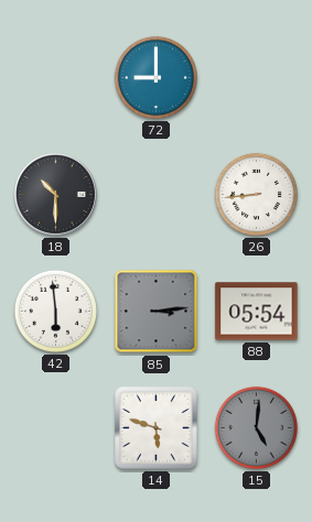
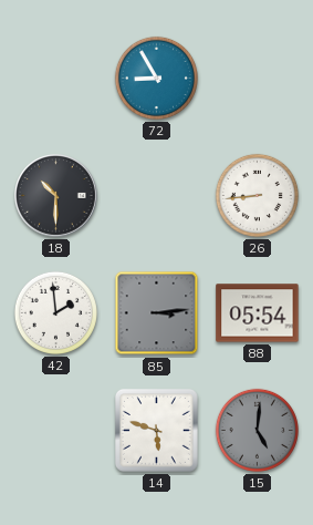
72: 9:00 -> 8:55 (156, 78)
42: 5:59 -> 1:59 (55, 312)
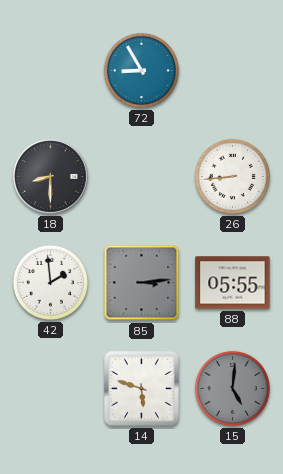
18: 10:30 -> 8:30 (51, 177)
88: 05:54 -> 05:55 (233, 283)
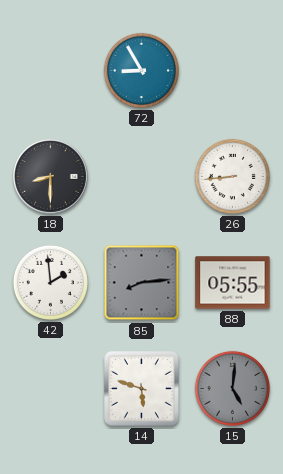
85: 3:14 -> 8:14 (142, 283)
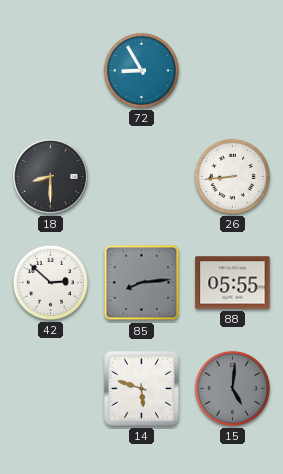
42: 1:59 -> 2:52 (50, 282)
